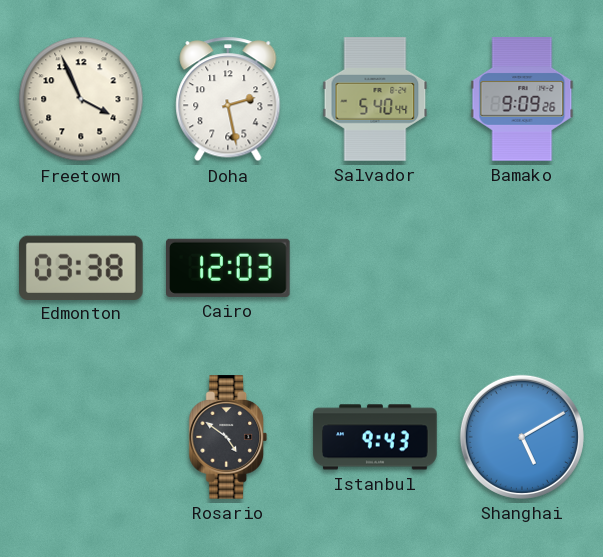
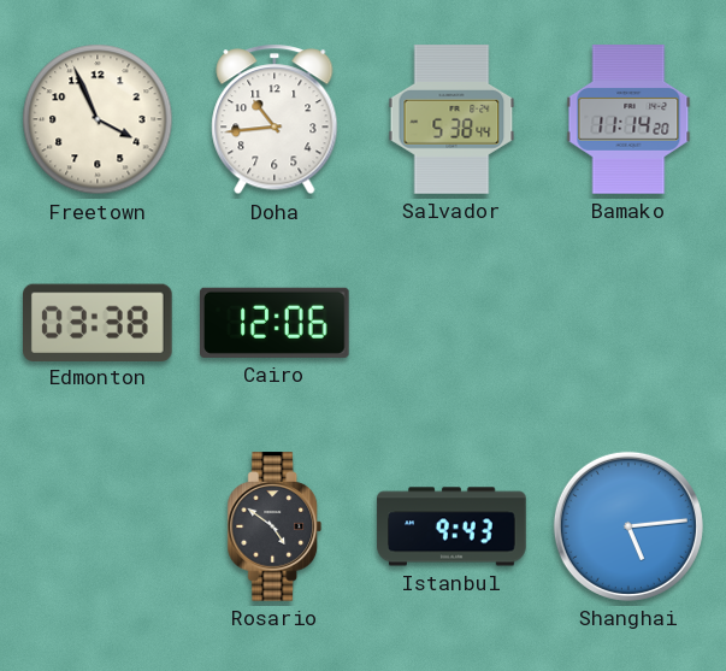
Doha: 2:28 -> 10:44 (275, 119)
Salvador: 5:40 -> 5:38 (451, 119)
Bamako: 9:09 -> 11:14 (628, 119)
Cairo: 12:03 -> 12:06 (276, 323)
Shanghai: 5:10 -> 5:14 (628, 526)
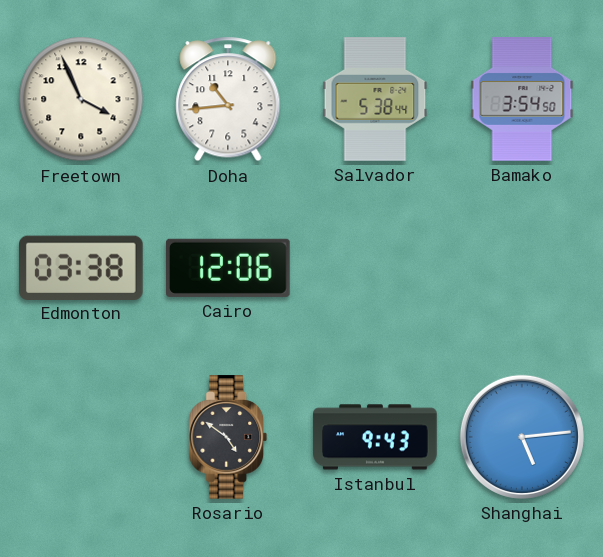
Bamako: 11:14 -> 3:54 (522, 99)
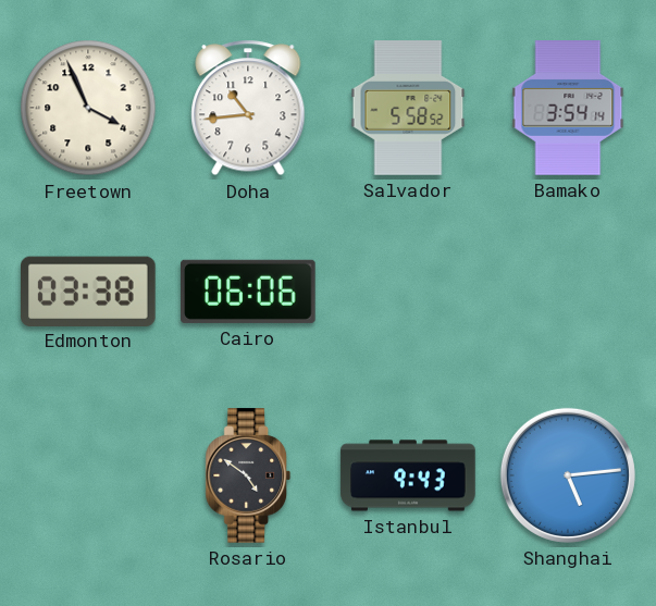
Salvador: 5:38 -> 5:58 (408, 108)
Bamako: 3:54:50 -> 3:54:14 (568, 108)
Cairo: 12:06 -> 06:06 (249, 292)
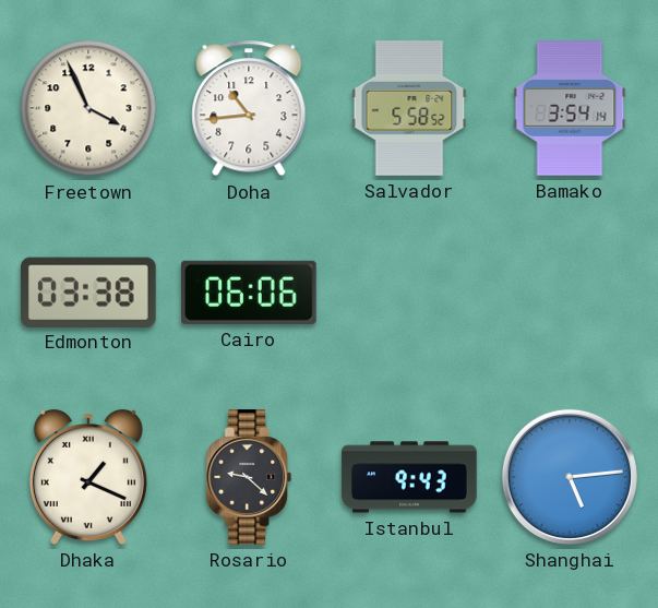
Dhaka: none -> 1:19 (88, 477)
Rosario: 4:51 -> 9:22 (249, 477)
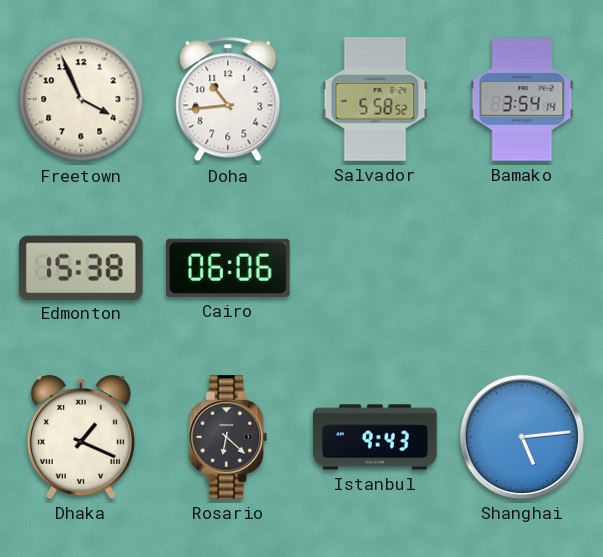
Edmonton: 03:38 -> 15:38 (82, 267)
Rosario: 9:22 -> 6:22 (228, 437)
